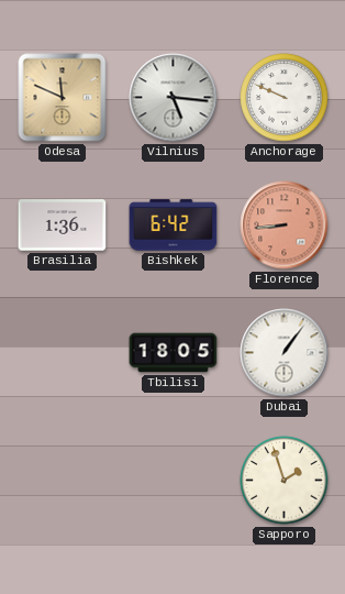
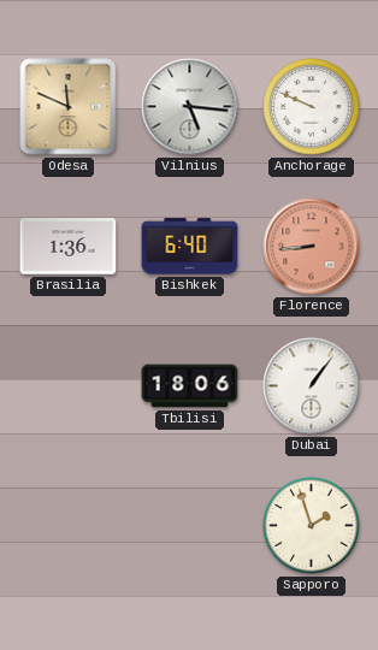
Bishkek: 6:42 -> 6:40 (190, 247)
Tbilisi: 18:05 -> 18:06 (190, 386)
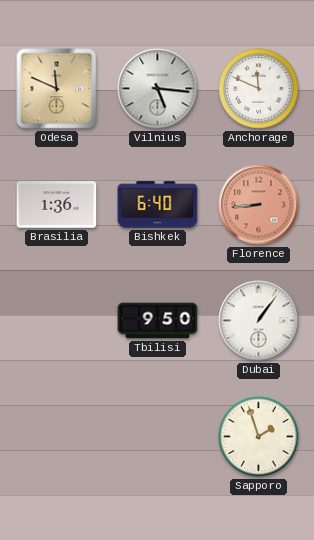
Anchorage: 9:49 -> 11:49 (259, 89)
Tbilisi: 18:06 -> 9:50 (158, 321)
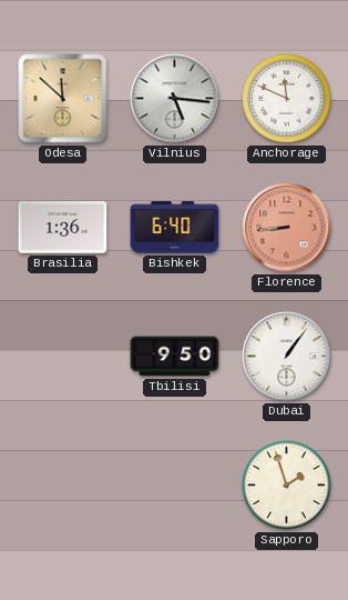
Odesa: 11:49 -> 11:52 (63, 99)
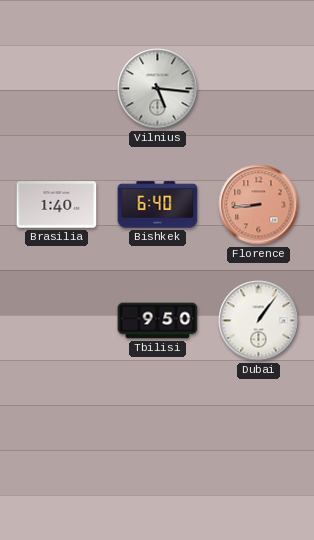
Odesa: 11:52 -> none (63, 99)
Anchorage: 11:49 -> none (287, 99)
Brasilia: 1:36 -> 1:40 (57, 205)
Sapporo: 1:57 -> none (287, 486)
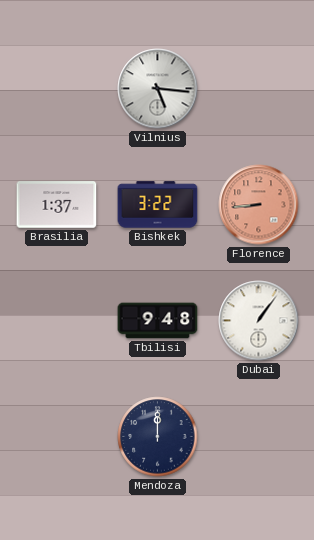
Brasilia: 1:40 -> 1:37 (57, 205)
Bishkek: 6:40 -> 3:22 (158, 205)
Tbilisi: 9:50 -> 9:48 (158, 321)
Mendoza: none -> 12:00 (158, 437)
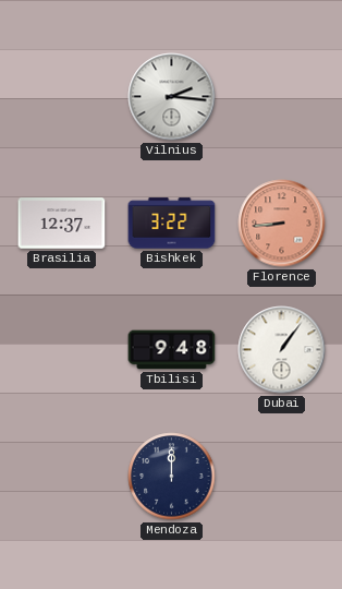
Vilnius: 5:16 -> 2:16 (172, 97)
Brasilia: 1:37 -> 12:37 (62, 224)
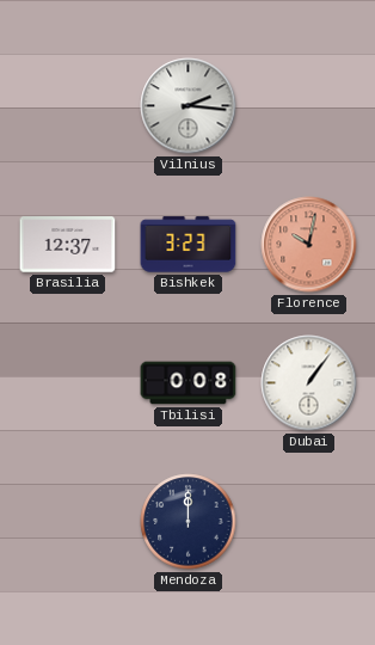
Bishkek: 3:22 -> 3:23 (189, 245)
Florence: 8:44 -> 10:02 (309, 245)
Tbilisi: 9:48 -> 0:08 (189, 383)
